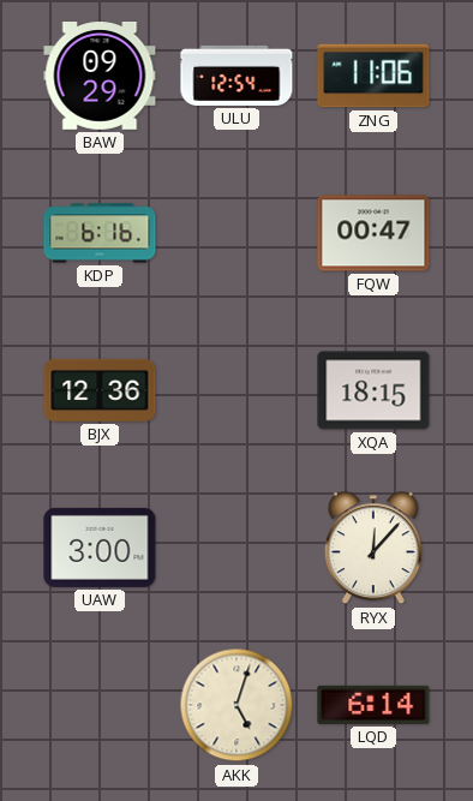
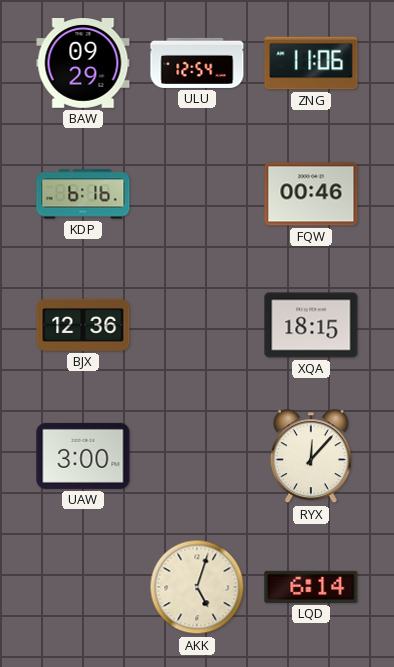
FQW: 00:47 -> 00:46 (311, 194)
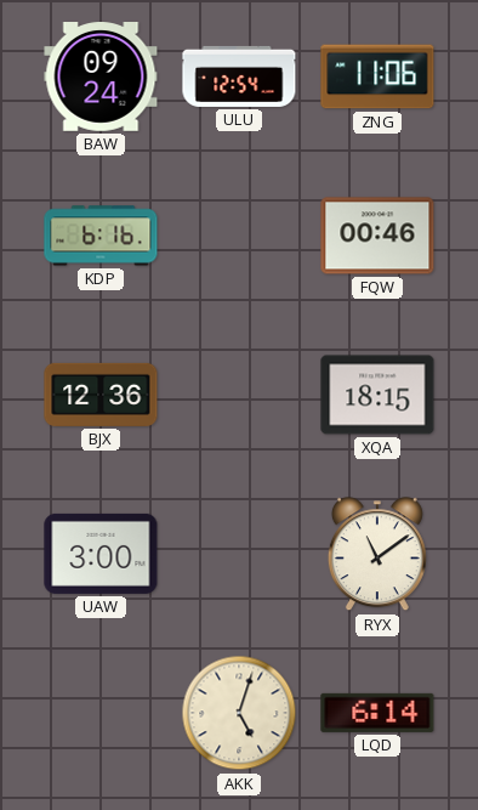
BAW: 09:29 -> 09:24 (101, 78)
RYX: 12:07 -> 11:09 (377, 555)
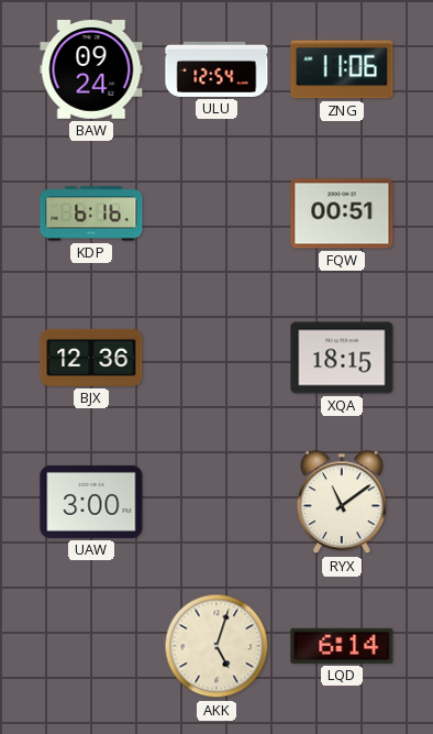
FQW: 00:46 -> 00:51 (342, 213)
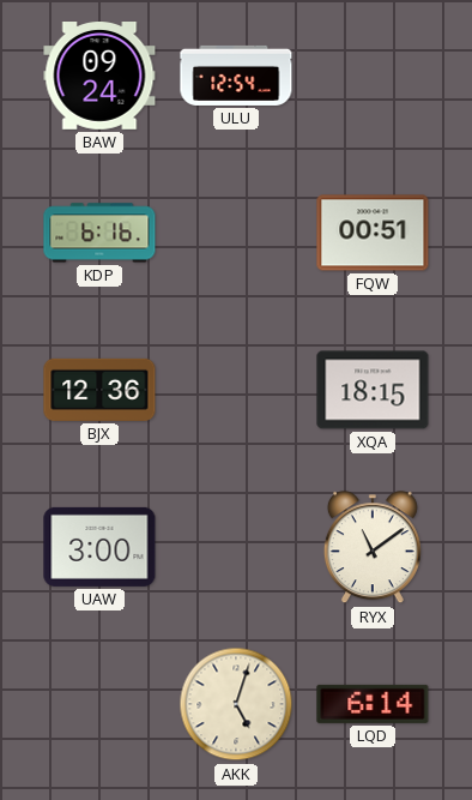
ZNG: 11:06 -> none (342, 69)
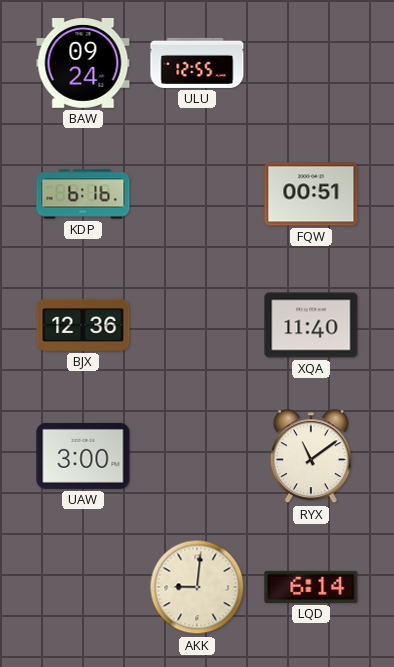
ULU: 12:54 -> 12:55 (197, 63)
XQA: 18:15 -> 11:40 (311, 325)
AKK: 5:03 -> 9:01 (197, 587)
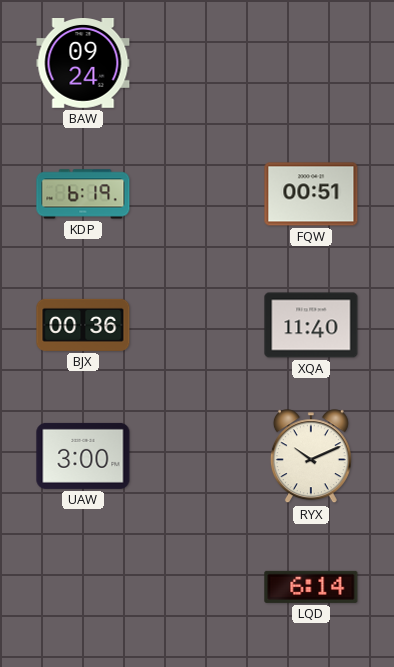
ULU: 12:55 -> none (197, 63)
KDP: 6:16 -> 6:19 (83, 194)
BJX: 12:36 -> 00:36 (83, 325)
RYX: 11:09 -> 10:11 (311, 457)
AKK: 9:01 -> none (197, 587)
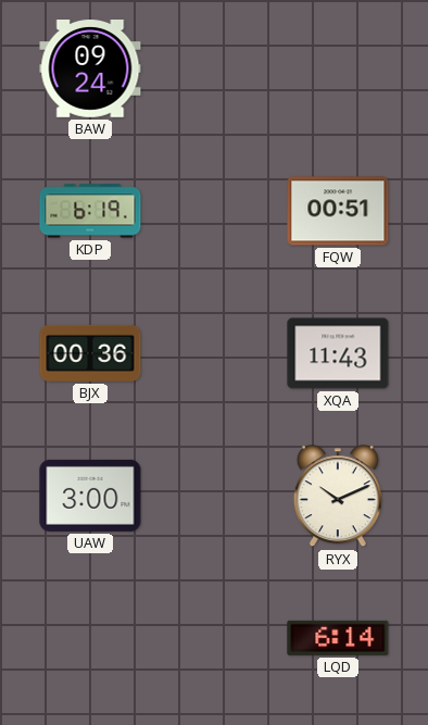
XQA: 11:40 -> 11:43 (338, 353)
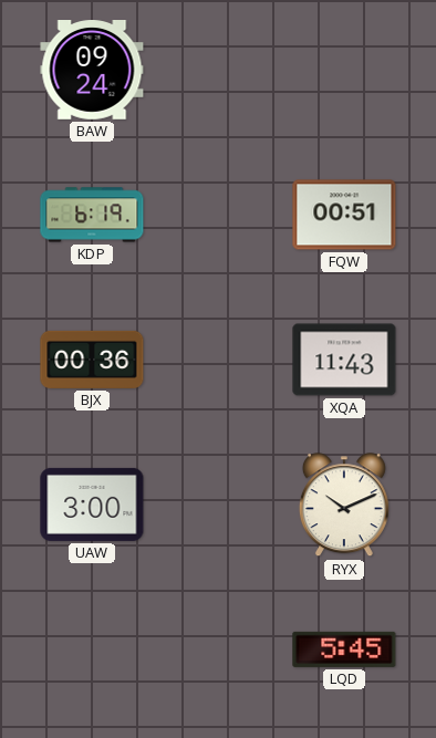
LQD: 6:14 -> 5:45 (344, 649)
